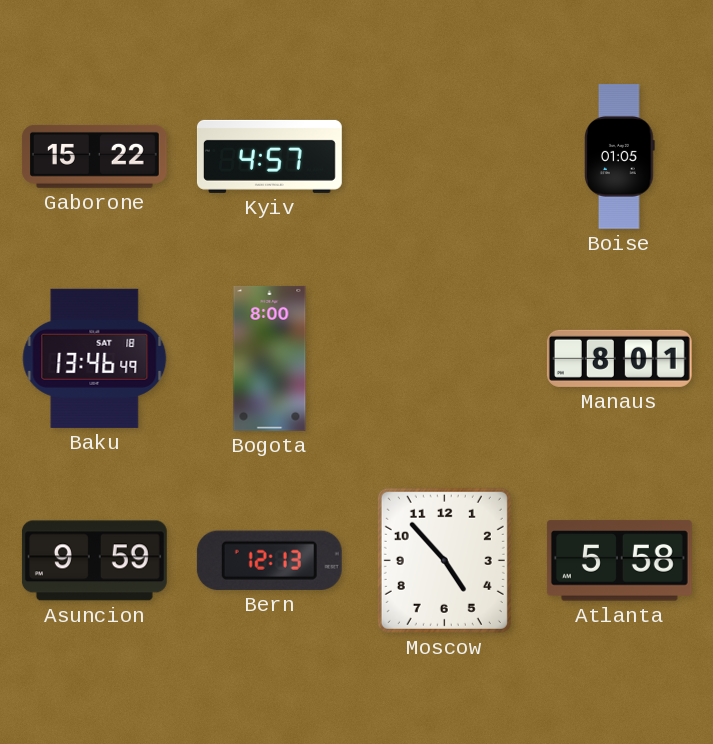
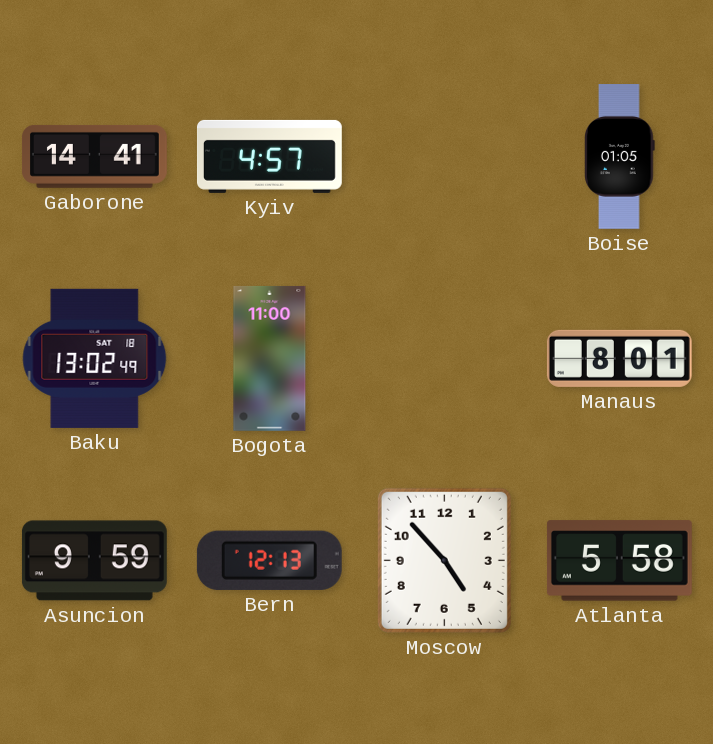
Gaborone: 15:22 -> 14:41 (94, 156)
Baku: 13:46 -> 13:02 (95, 358)
Bogota: 8:00 -> 11:00 (270, 358)
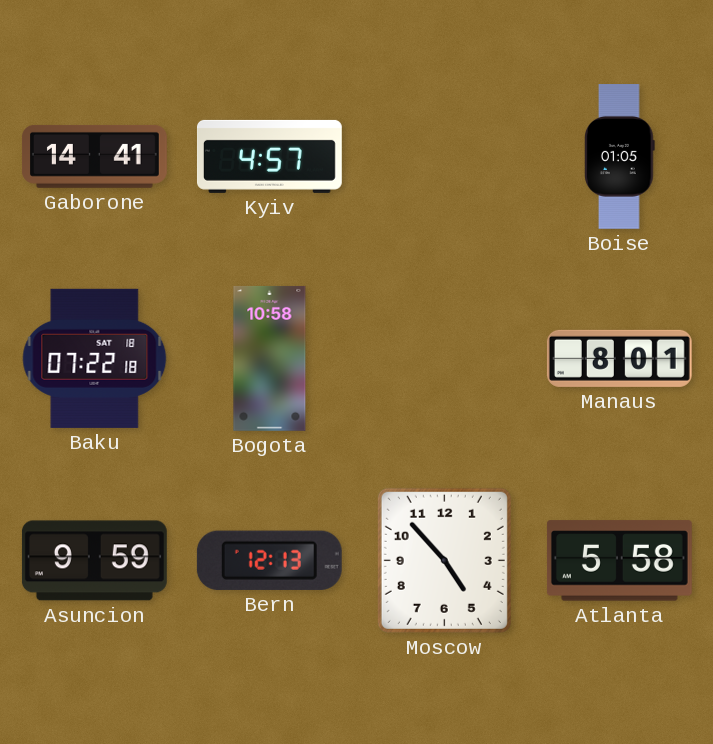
Baku: 13:02 -> 07:22 (95, 358)
Bogota: 11:00 -> 10:58 (270, 358)
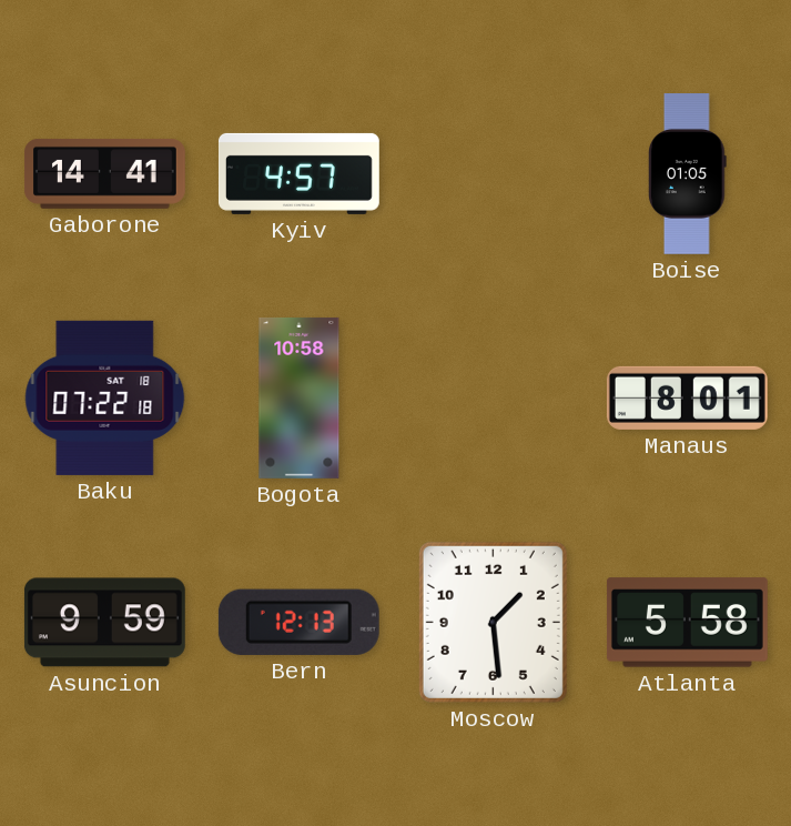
Moscow: 4:53 -> 1:29 (493, 622)
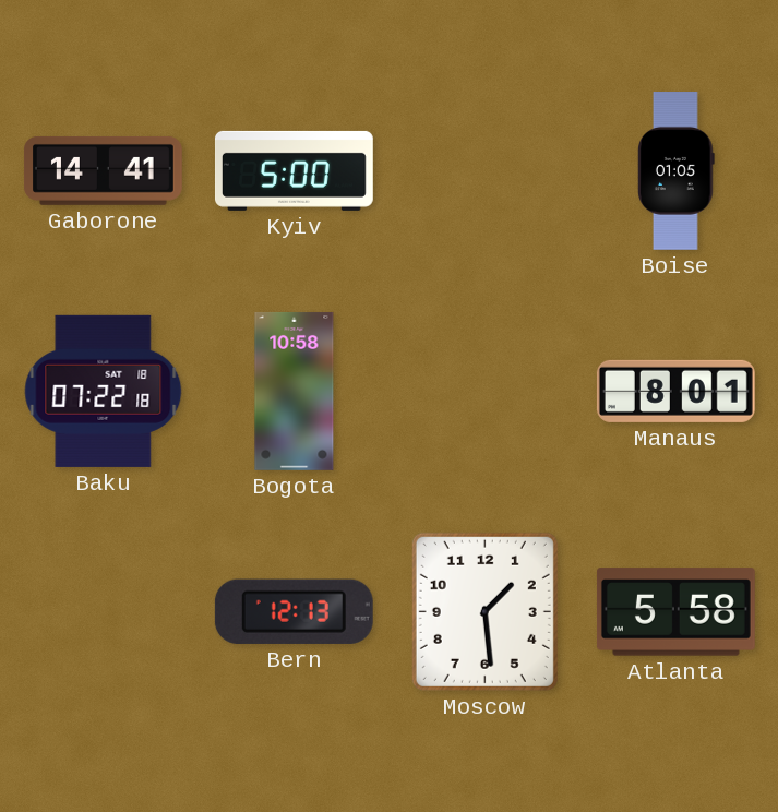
Kyiv: 4:57 -> 5:00 (295, 170)
Asuncion: 9:59 -> none (104, 623)
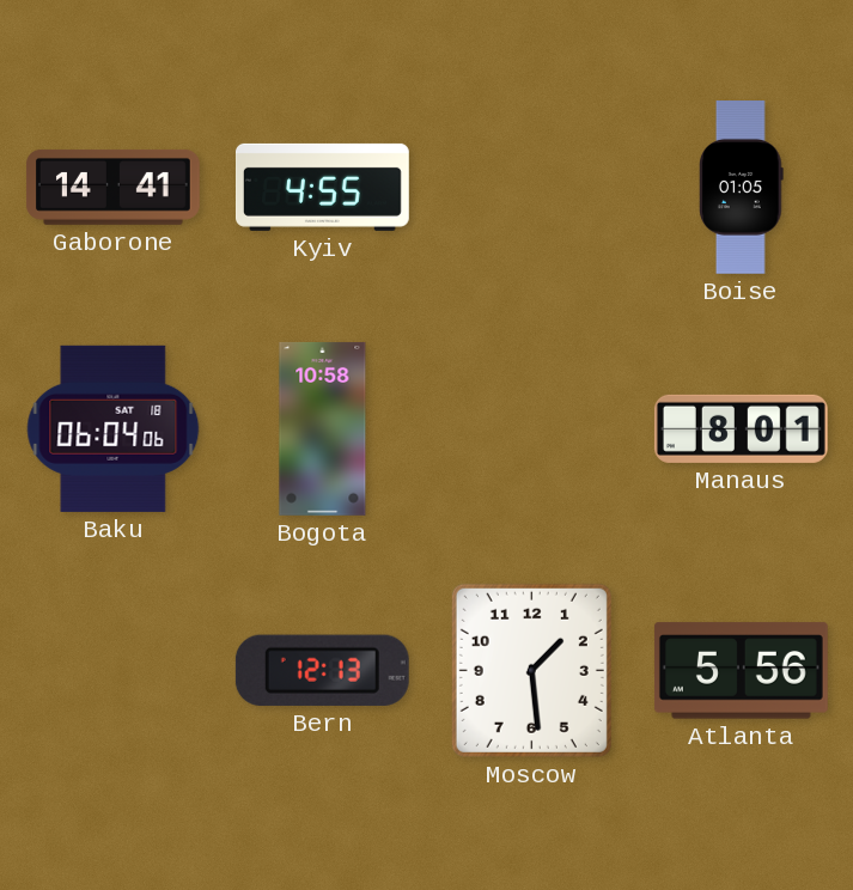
Kyiv: 5:00 -> 4:55 (323, 187)
Baku: 07:22 -> 06:04 (114, 428)
Atlanta: 5:58 -> 5:56 (741, 671)
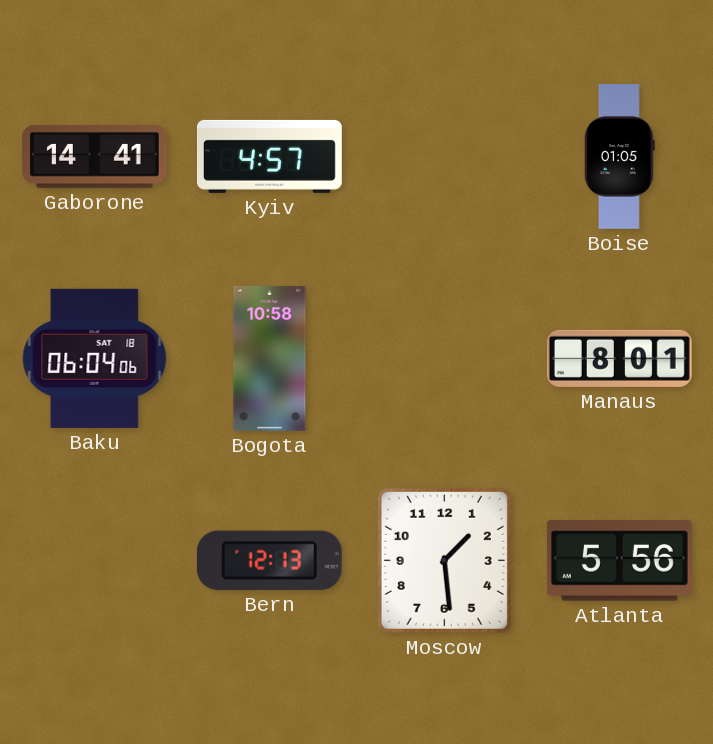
Kyiv: 4:55 -> 4:57 (270, 156)
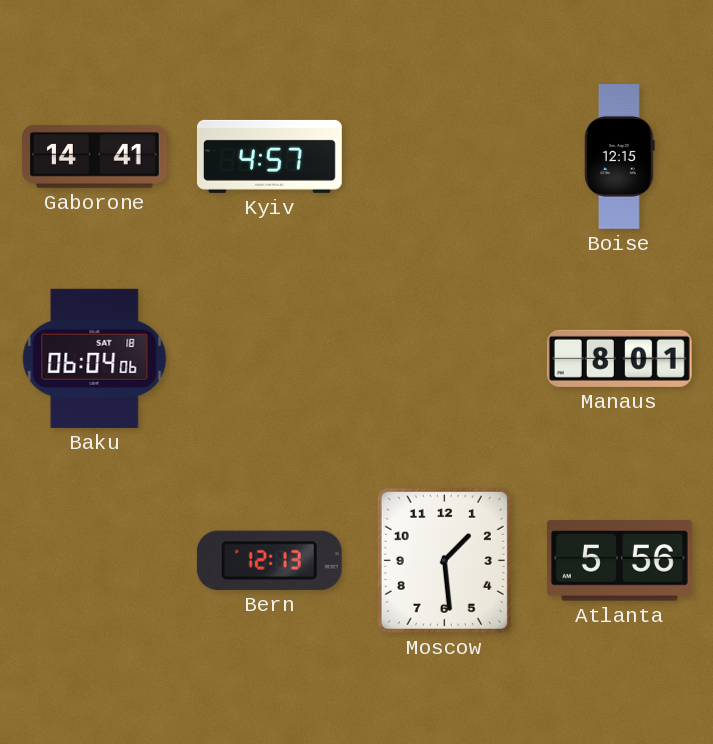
Boise: 01:05 -> 12:15 (620, 157)
Bogota: 10:58 -> none (270, 358)
